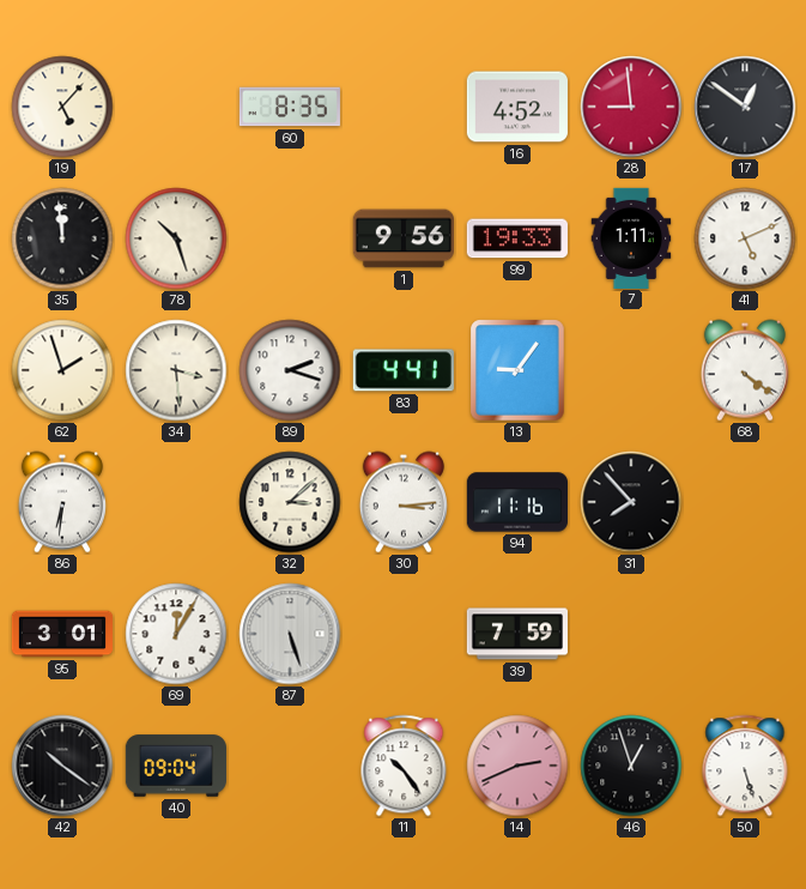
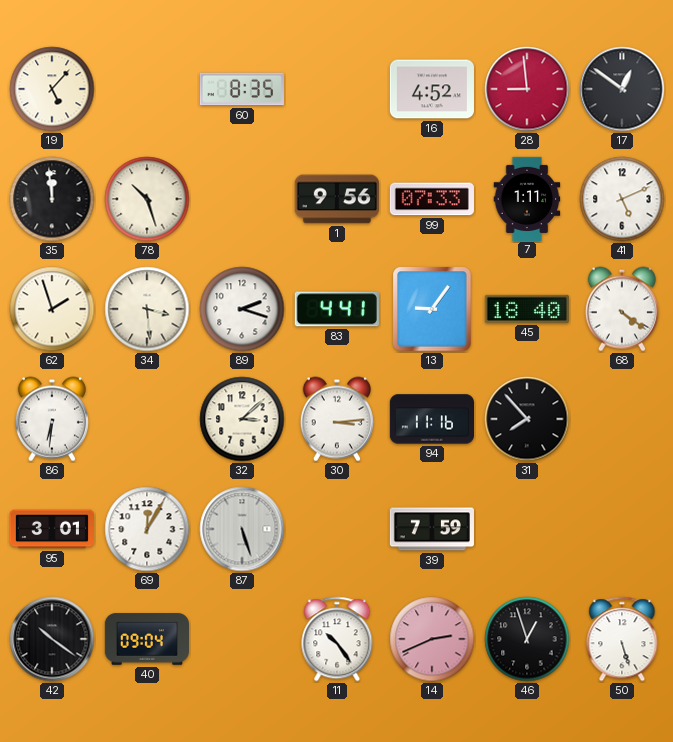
99: 19:33 -> 07:33 (432, 199)
45: none -> 18:40 (527, 309)
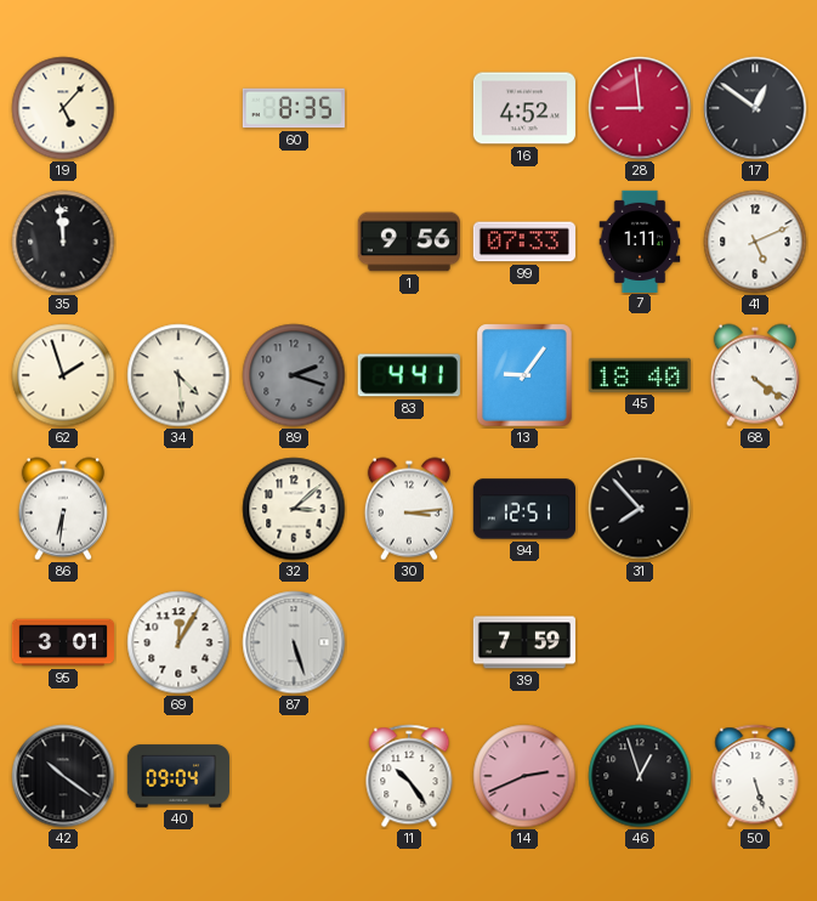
78: 10:27 -> none (147, 199)
34: 3:29 -> 4:29 (178, 375)
89 dial: white -> grey (294, 375)
94: 11:16 -> 12:51 (523, 509)
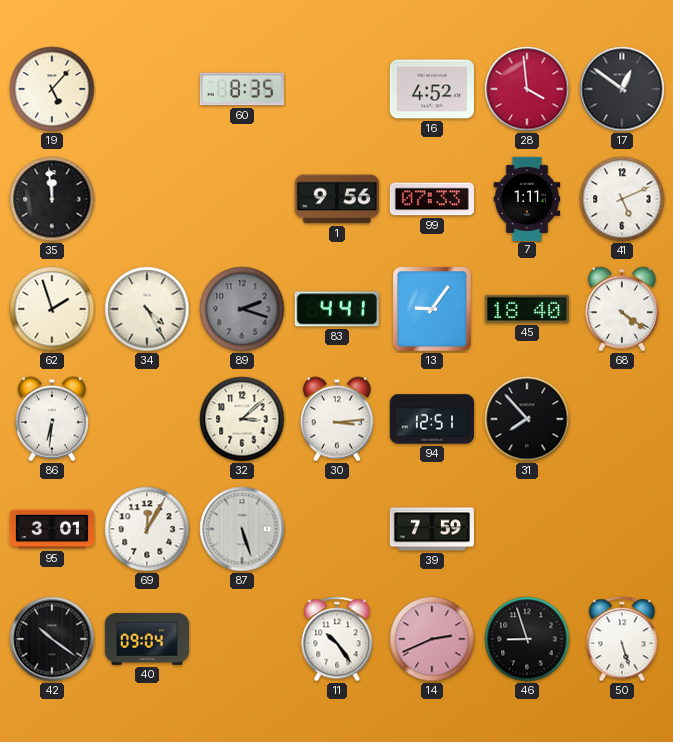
28: 8:59 -> 3:59 (527, 89)
34: 4:29 -> 4:25 (147, 309)
46: 12:57 -> 8:57 (527, 639)
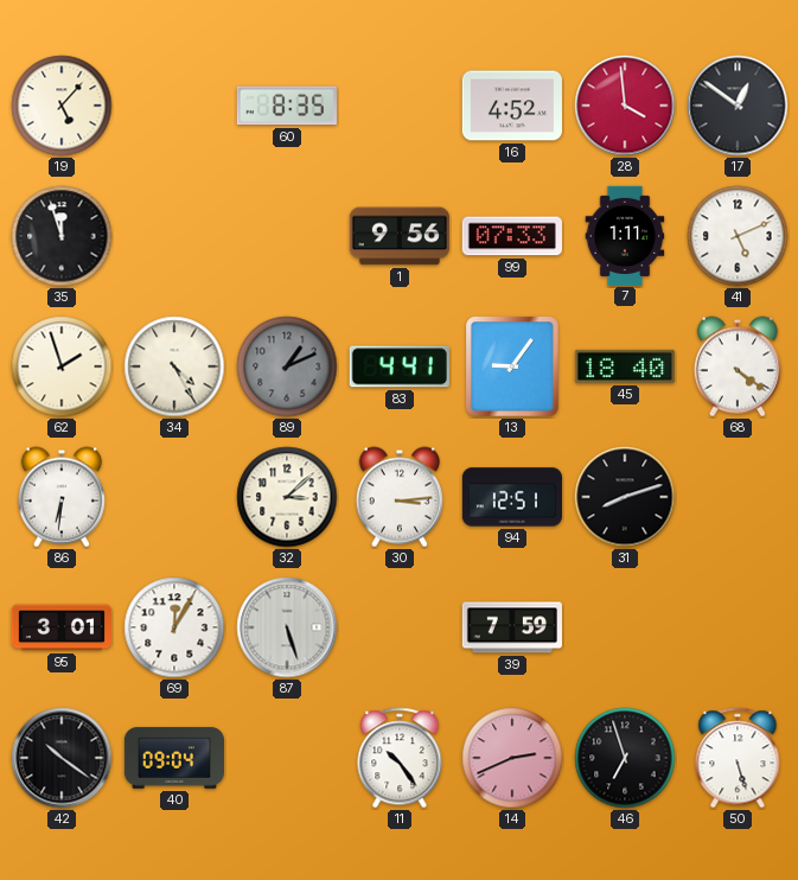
35: 11:59 -> 11:57 (62, 236)
89: 2:18 -> 1:11 (287, 366)
31: 7:53 -> 8:12 (625, 497)
46: 8:57 -> 6:57 (625, 758)
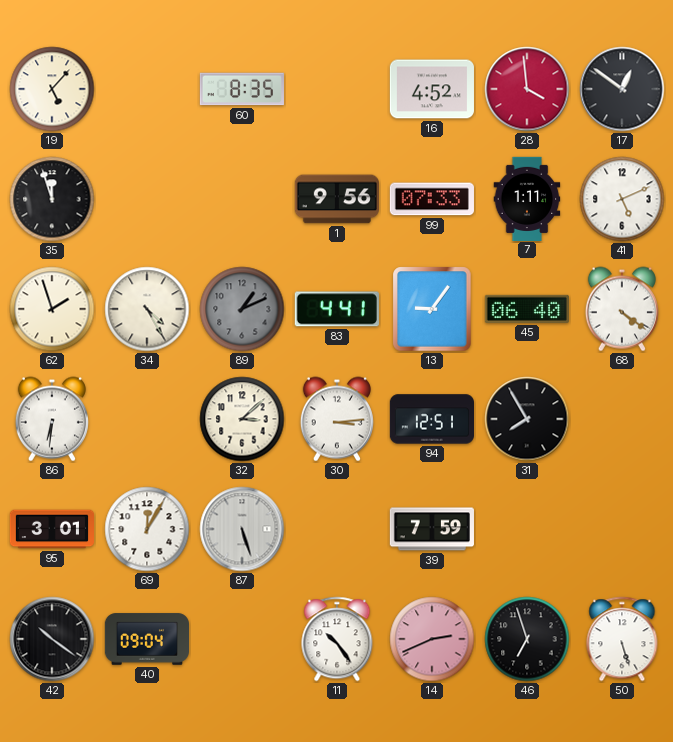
45: 18:40 -> 06:40 (527, 309)
31: 8:12 -> 7:55 (527, 419)
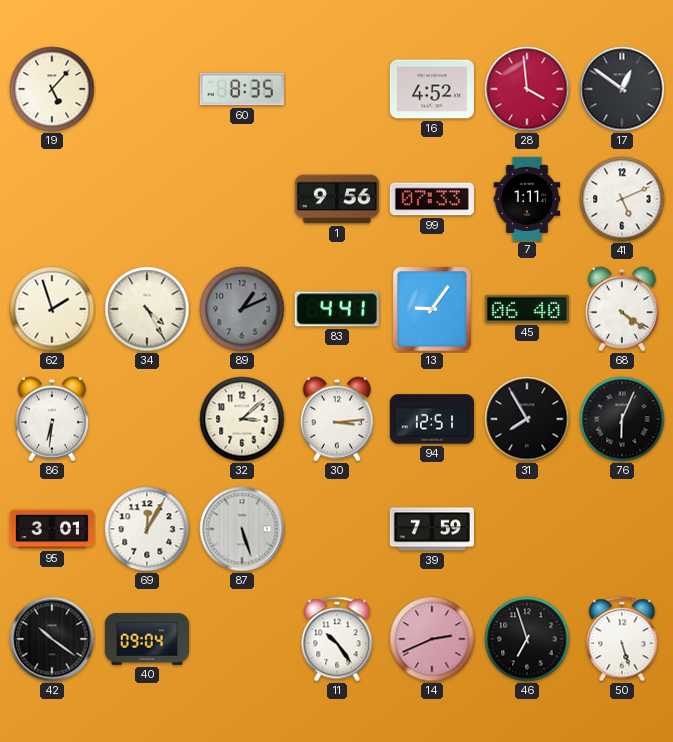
35: 11:57 -> none (52, 199)
76: none -> 6:04 (622, 419)
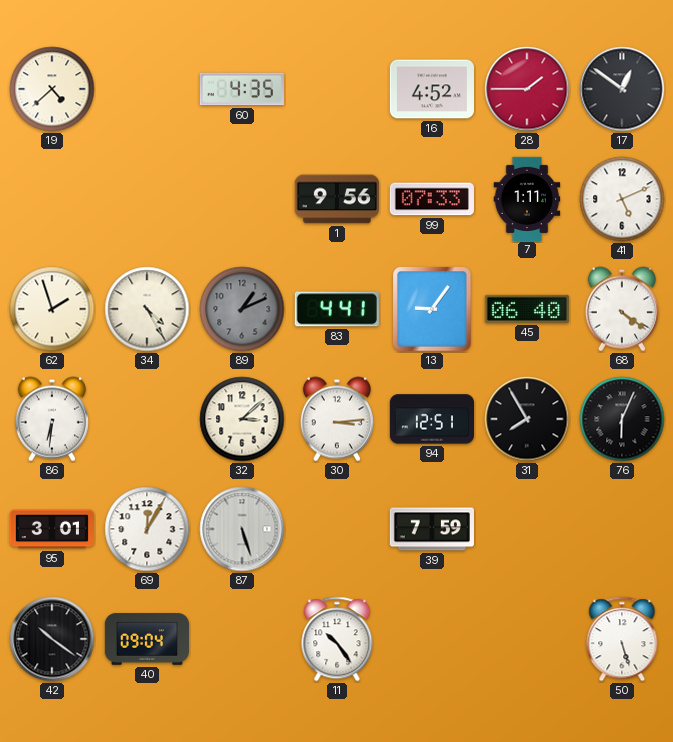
19: 5:07 -> 4:38 (52, 89)
60: 8:35 -> 4:35 (242, 89)
28: 3:59 -> 1:45 (527, 89)
14: 2:41 -> none (432, 639)
46: 6:57 -> none (527, 639)
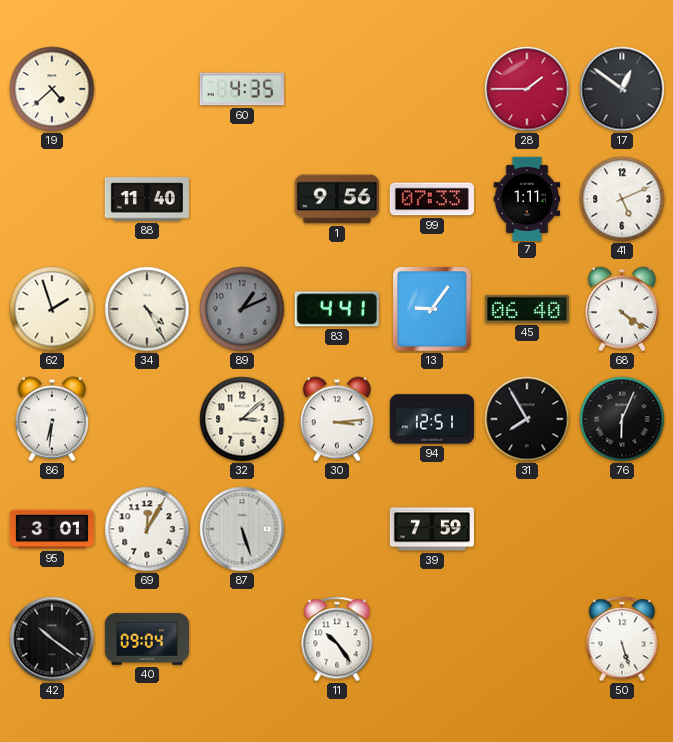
16: 4:52 -> none (432, 89)
88: none -> 11:40 (146, 199)
